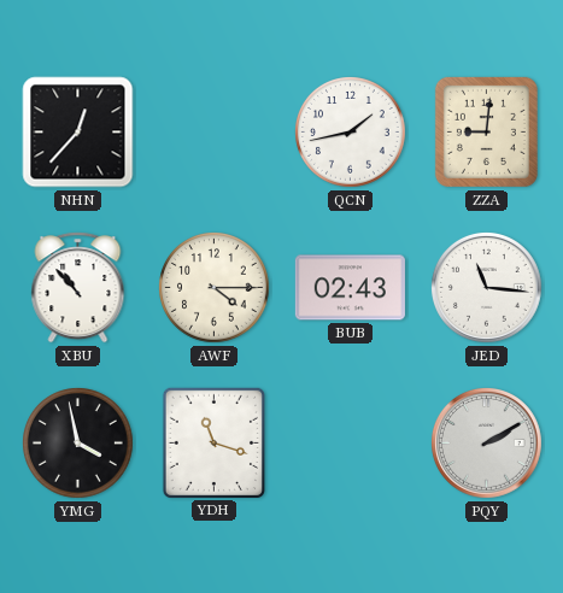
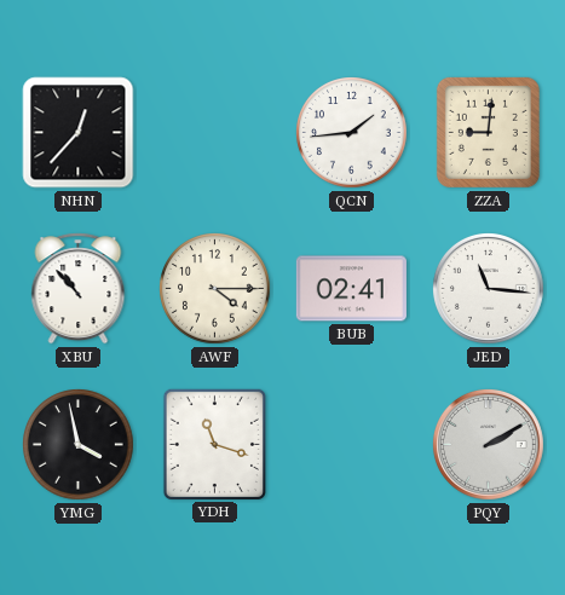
QCN: 1:43 -> 1:44 (352, 133)
BUB: 02:43 -> 02:41 (351, 289)
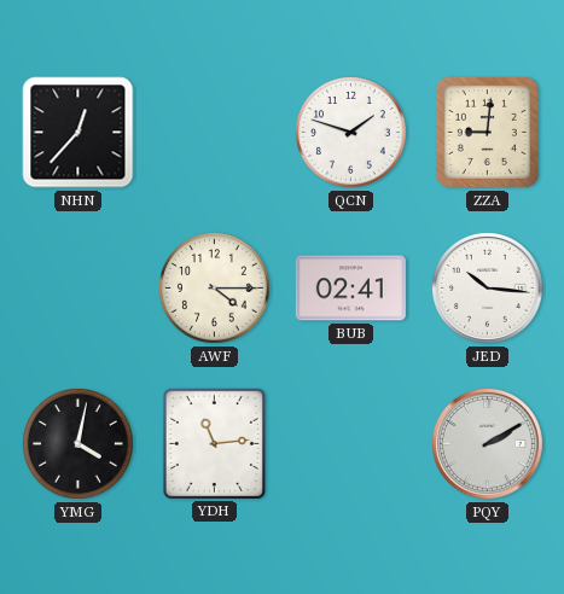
QCN: 1:44 -> 1:48 (351, 133)
XBU: 10:53 -> none (79, 289)
JED: 11:16 -> 10:16 (487, 287)
YMG: 3:58 -> 4:02 (79, 444)
YDH: 11:18 -> 11:14 (214, 443)
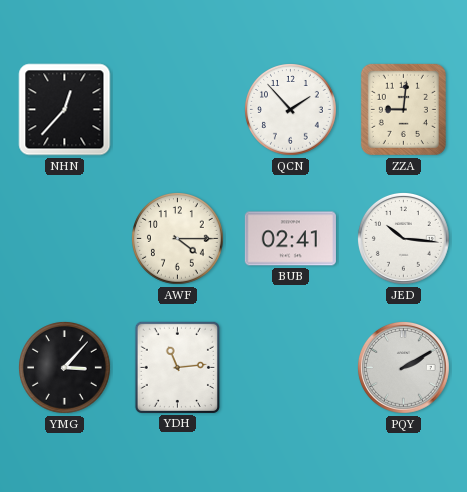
QCN: 1:48 -> 1:53 (291, 110)
YMG: 4:02 -> 3:07 (65, 368)
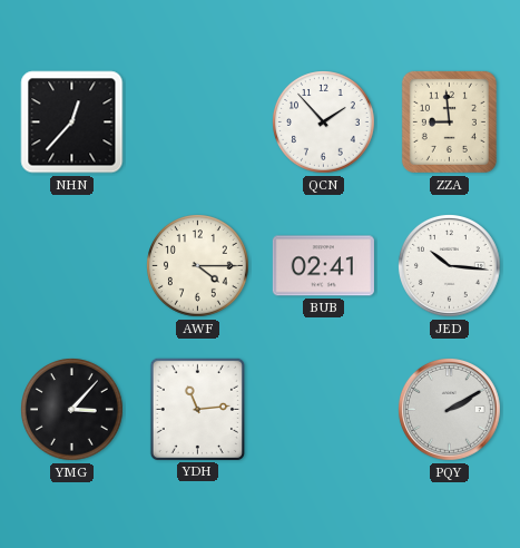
ZZA: 9:01 -> 8:59 (449, 121)
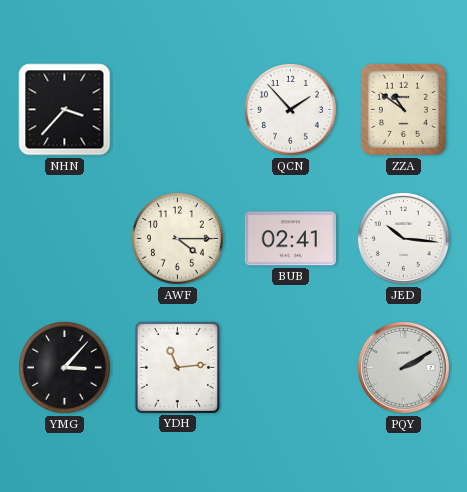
NHN: 12:37 -> 3:37 (65, 110)
ZZA: 8:59 -> 10:51 (403, 109)
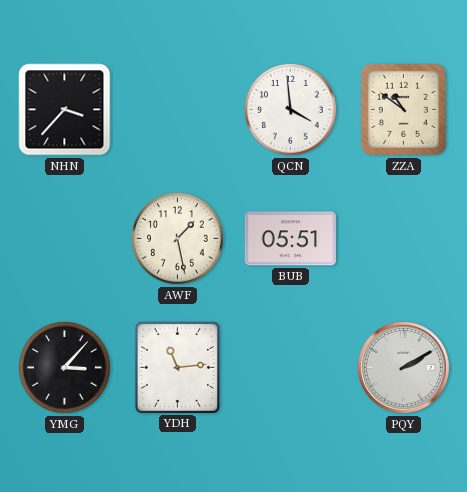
QCN: 1:53 -> 3:59 (291, 110)
AWF: 4:15 -> 1:28 (178, 239)
BUB: 02:41 -> 05:51 (290, 239)
JED: 10:16 -> none (403, 238)
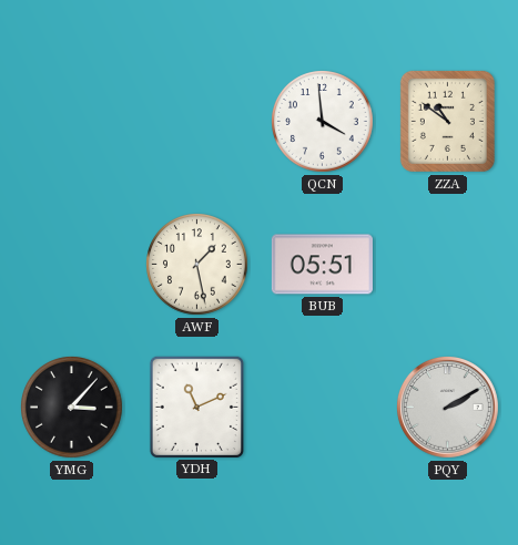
NHN: 3:37 -> none (65, 110)
YDH: 11:14 -> 11:11 (196, 407)
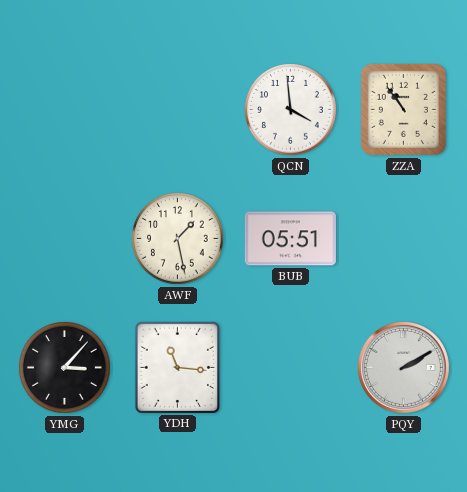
ZZA: 10:51 -> 10:54 (403, 109)
YDH: 11:11 -> 11:16 (177, 367)
